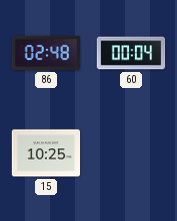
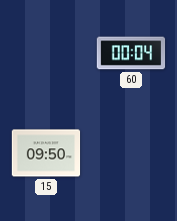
86: 02:48 -> none (45, 53)
15: 10:25 -> 09:50 (46, 153)
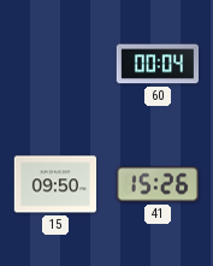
41: none -> 15:26 (156, 184)
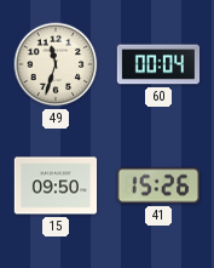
49: none -> 11:33 (56, 64)
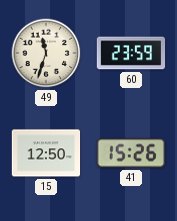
60: 00:04 -> 23:59 (131, 53)
15: 09:50 -> 12:50 (46, 153)
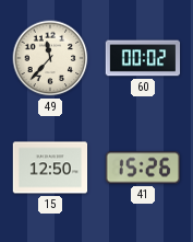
49: 11:33 -> 11:37 (50, 58)
60: 23:59 -> 00:02 (143, 58)
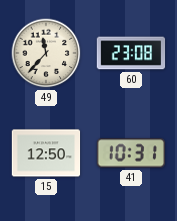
60: 00:02 -> 23:08 (131, 53)
41: 15:26 -> 10:31 (130, 153)
